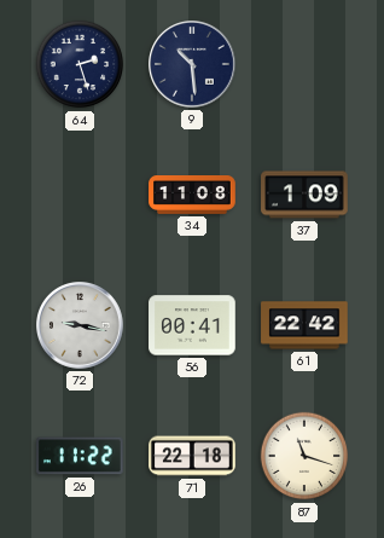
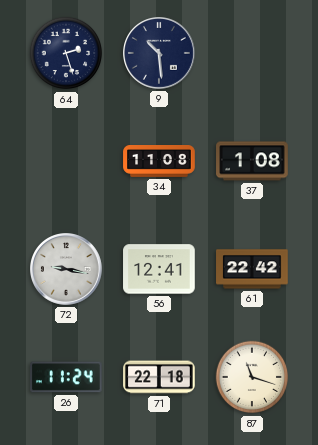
37: 1:09 -> 1:08 (252, 161)
56: 00:41 -> 12:41 (159, 269)
26: 11:22 -> 11:24 (67, 377)
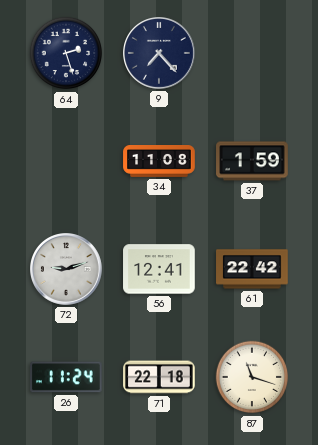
9: 10:29 -> 7:23 (160, 54)
37: 1:08 -> 1:59 (252, 161)
72: 9:17 -> 9:12 (67, 270)
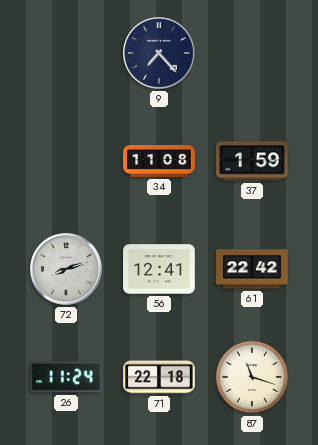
64: 2:27 -> none (66, 53)
72: 9:12 -> 8:12 (67, 270)
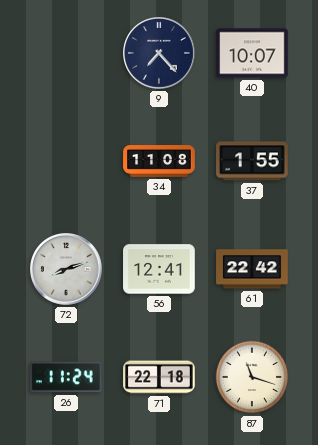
40: none -> 10:07 (252, 53)
37: 1:59 -> 1:55 (252, 161)
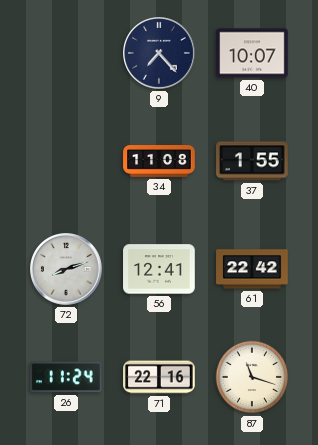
71: 22:18 -> 22:16 (159, 377)
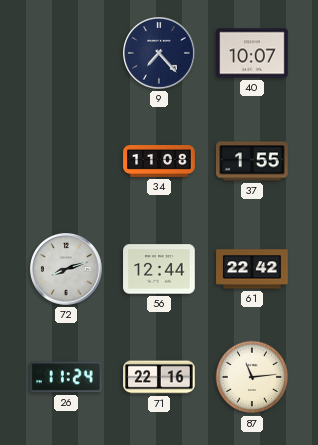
56: 12:41 -> 12:44 (159, 269)
87: 11:18 -> 11:14 (252, 377)
